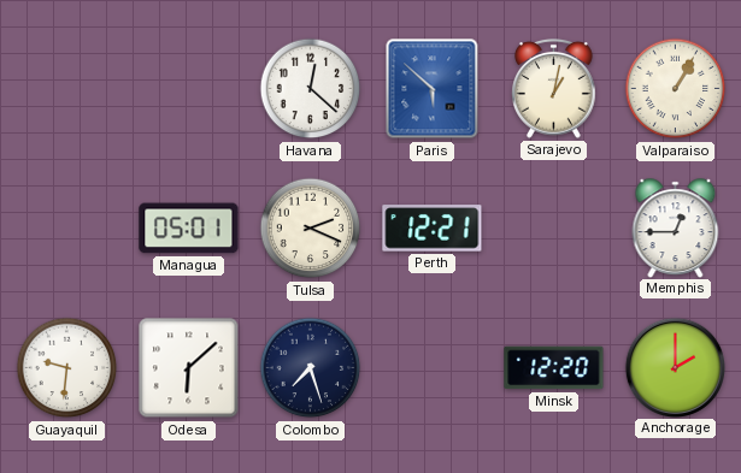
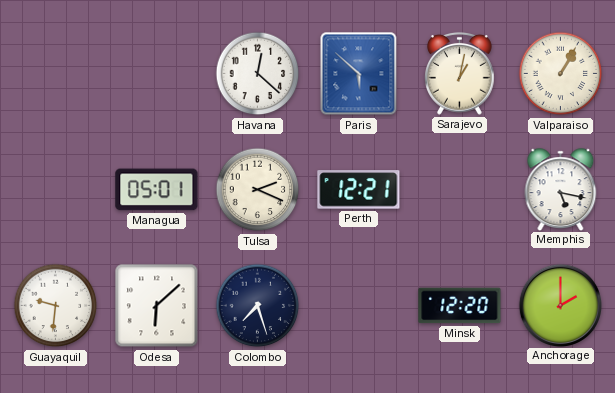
Memphis: 12:45 -> 5:17 (561, 189)
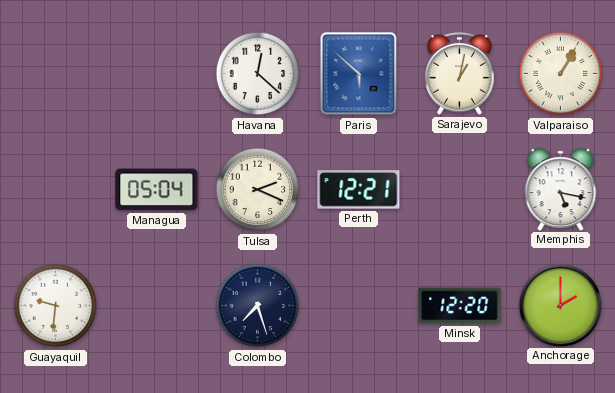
Managua: 05:01 -> 05:04 (157, 190)
Odesa: 6:08 -> none (157, 306)
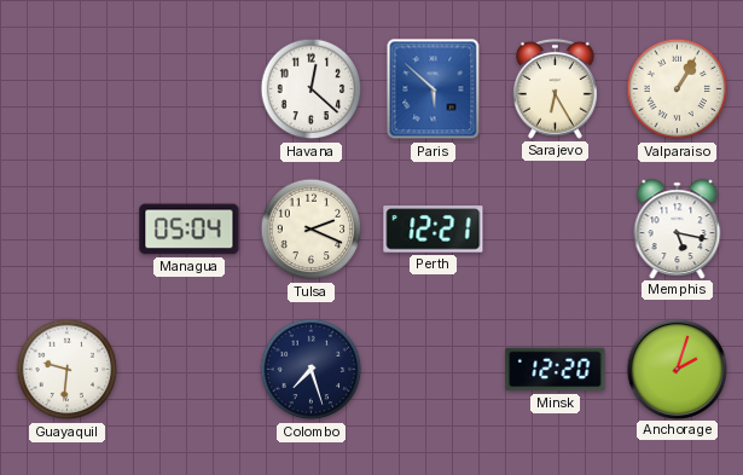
Sarajevo: 1:02 -> 6:25 (556, 88)
Anchorage: 2:00 -> 2:03 (677, 369)
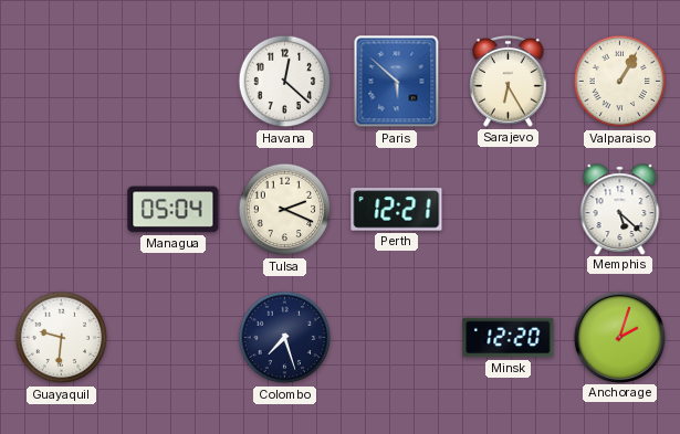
Memphis: 5:17 -> 5:22 (620, 209)
